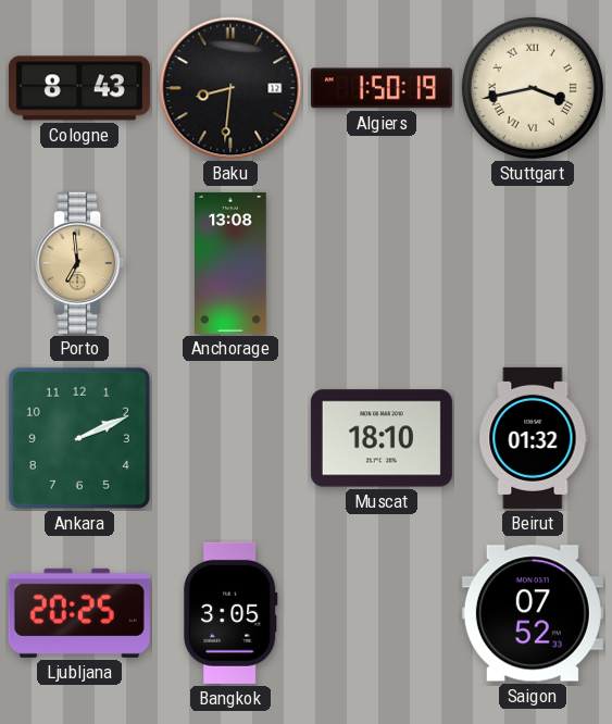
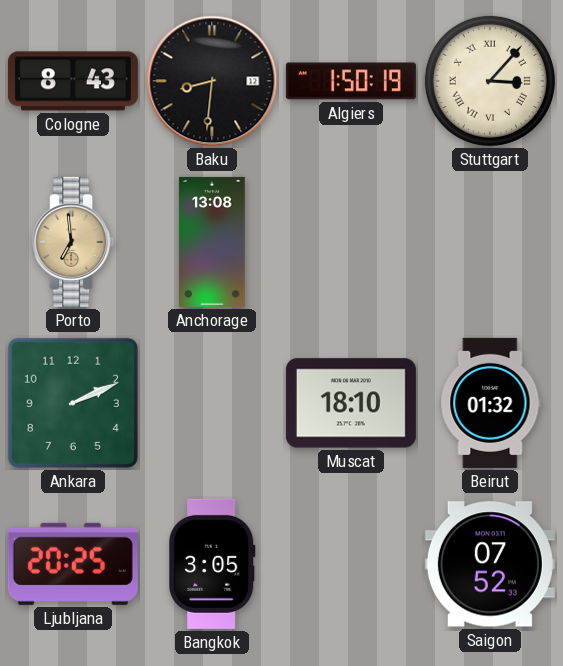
Stuttgart: 3:43 -> 3:07 (490, 81)
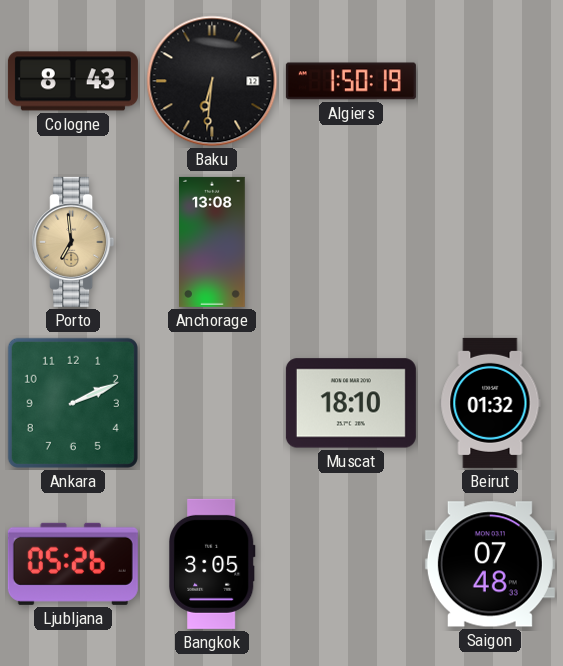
Baku: 8:31 -> 6:31 (212, 81)
Stuttgart: 3:07 -> none (490, 81)
Ljubljana: 20:25 -> 05:26 (73, 564)
Saigon: 07:52 -> 07:48 (490, 564)
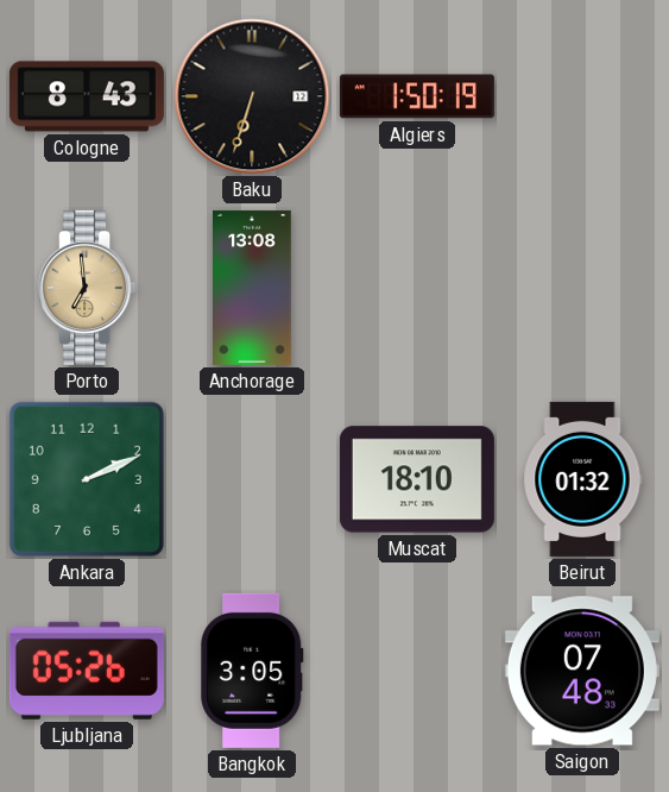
Baku: 6:31 -> 6:33 (252, 96)
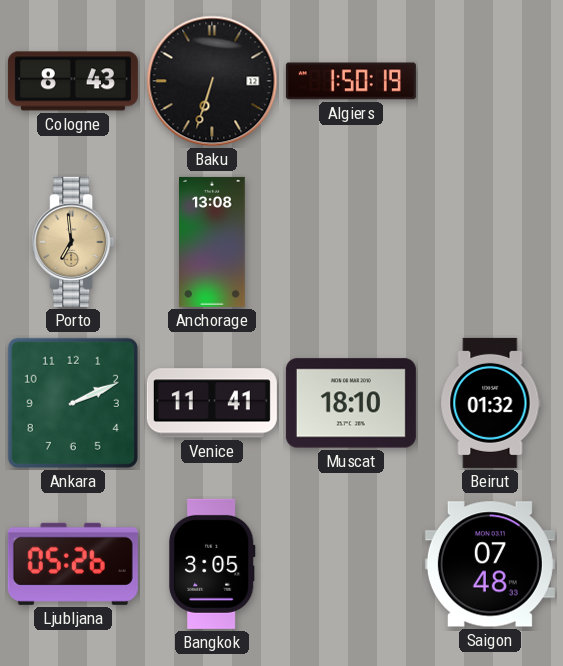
Venice: none -> 11:41 (212, 403)
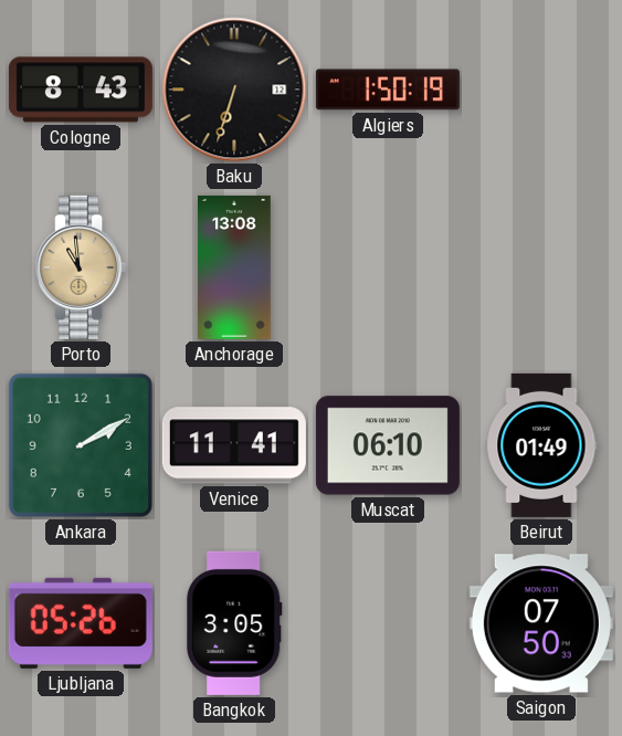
Porto: 6:59 -> 10:59 (81, 267)
Ankara: 2:11 -> 2:10 (81, 445)
Muscat: 18:10 -> 06:10 (388, 445)
Beirut: 01:32 -> 01:49 (541, 445)
Saigon: 07:48 -> 07:50 (541, 623)
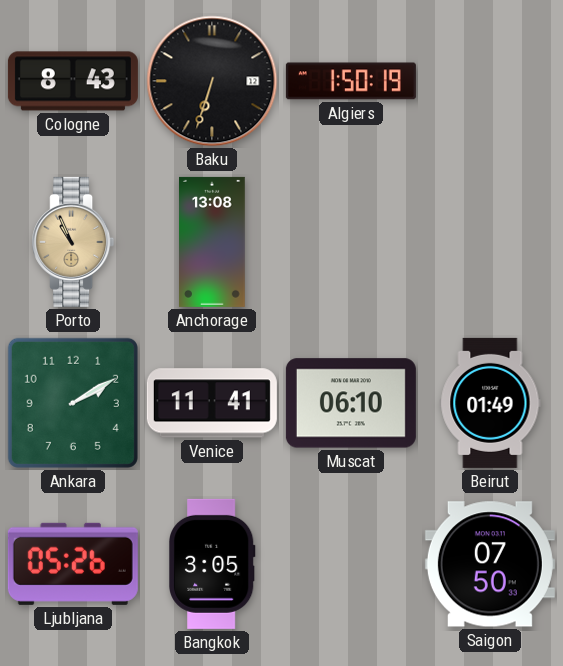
Porto: 10:59 -> 10:56 (73, 242)
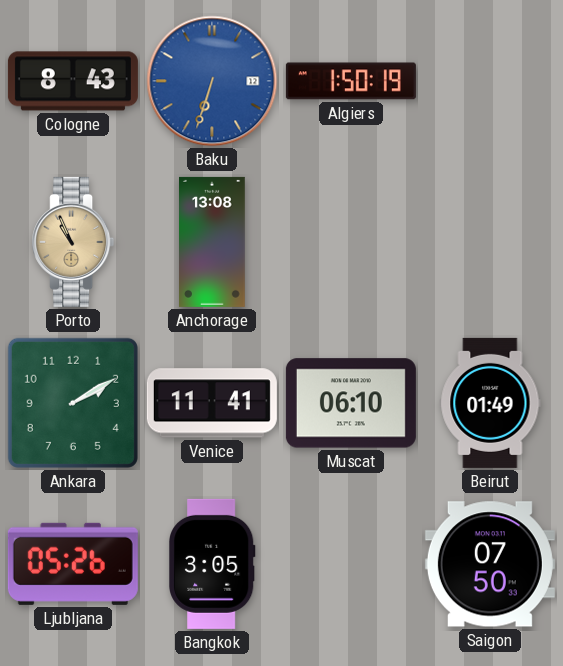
Baku dial: black -> blue (212, 81)
